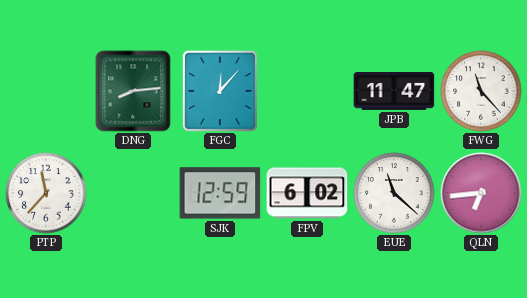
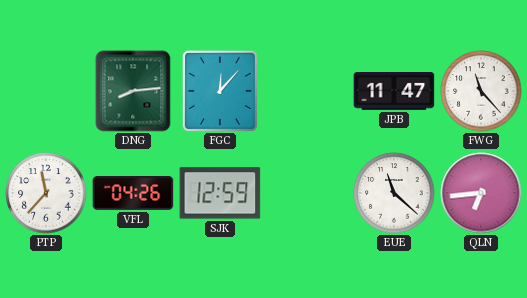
VFL: none -> 04:26 (133, 194)
FPV: 6:02 -> none (307, 193)
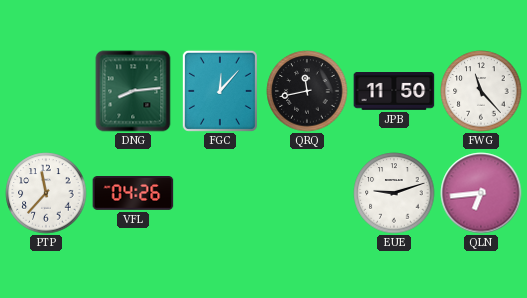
QRQ: none -> 11:43 (307, 91)
JPB: 11:47 -> 11:50 (394, 92)
SJK: 12:59 -> none (220, 193)
EUE: 11:22 -> 9:12 (394, 193)
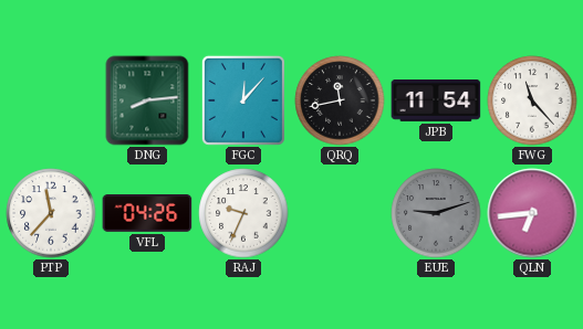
JPB: 11:50 -> 11:54 (436, 102)
RAJ: none -> 9:34 (243, 213)
EUE dial: white -> grey (436, 213)
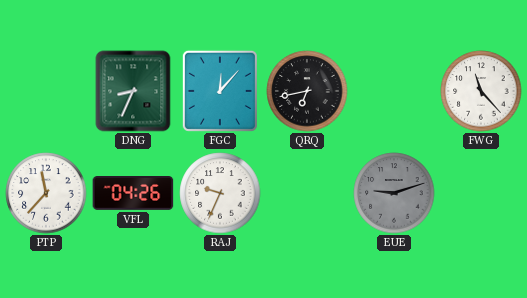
DNG: 8:14 -> 8:34 (133, 91)
QRQ: 11:43 -> 6:43 (307, 91)
JPB: 11:54 -> none (436, 102)
QLN: 6:44 -> none (532, 213)
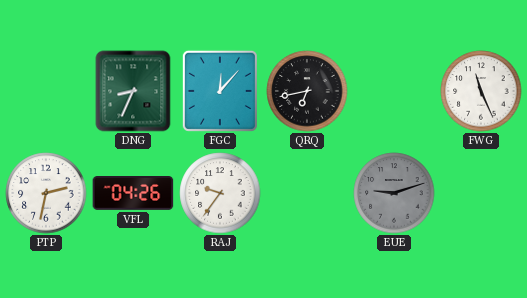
FWG: 11:23 -> 11:26 (481, 91)
PTP: 11:37 -> 2:32 (46, 193)
RAJ: 9:34 -> 9:36 (220, 193)
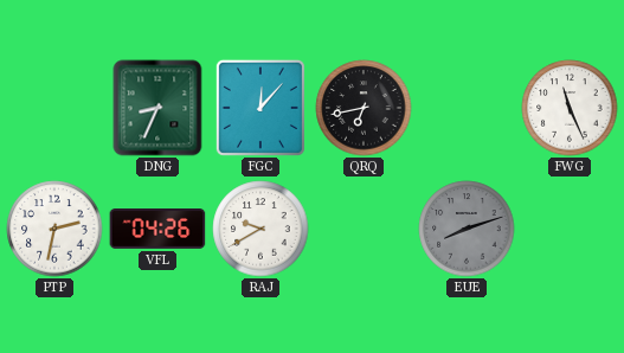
RAJ: 9:36 -> 9:40 (260, 229)
EUE: 9:12 -> 8:12 (467, 229)
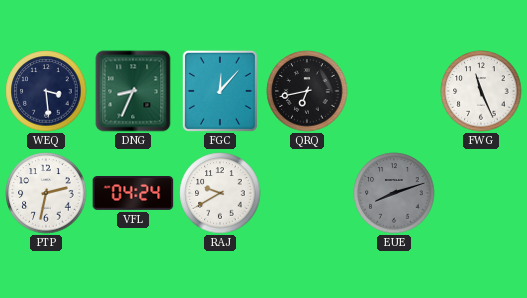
WEQ: none -> 3:29 (46, 91)
VFL: 04:26 -> 04:24 (133, 194)
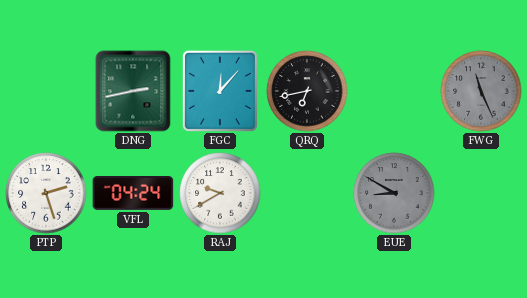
WEQ: 3:29 -> none (46, 91)
DNG: 8:34 -> 2:43 (133, 91)
FWG dial: white -> grey (481, 91)
PTP: 2:32 -> 2:27 (46, 193)
EUE: 8:12 -> 8:50 (394, 193)
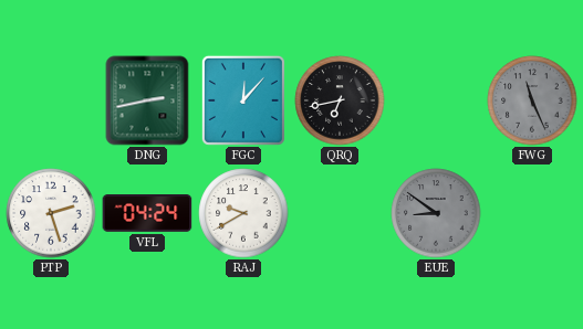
EUE: 8:50 -> 8:51 (436, 213)
